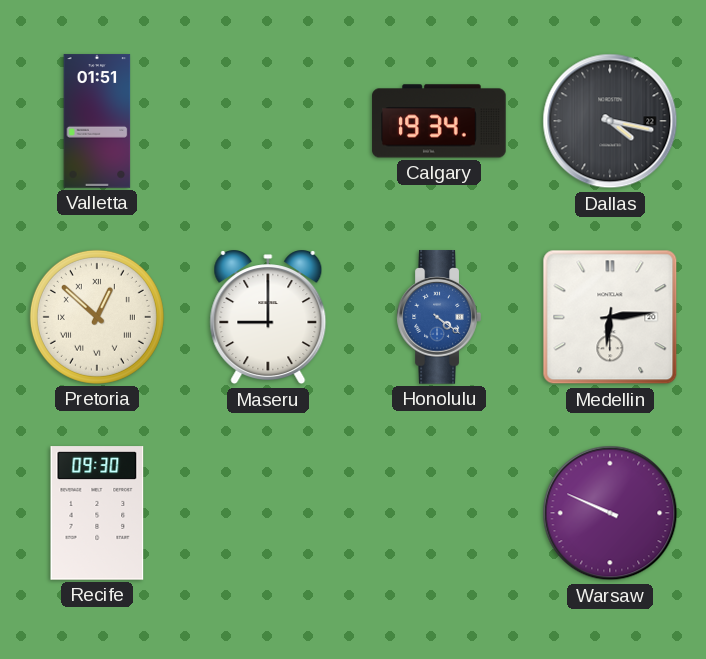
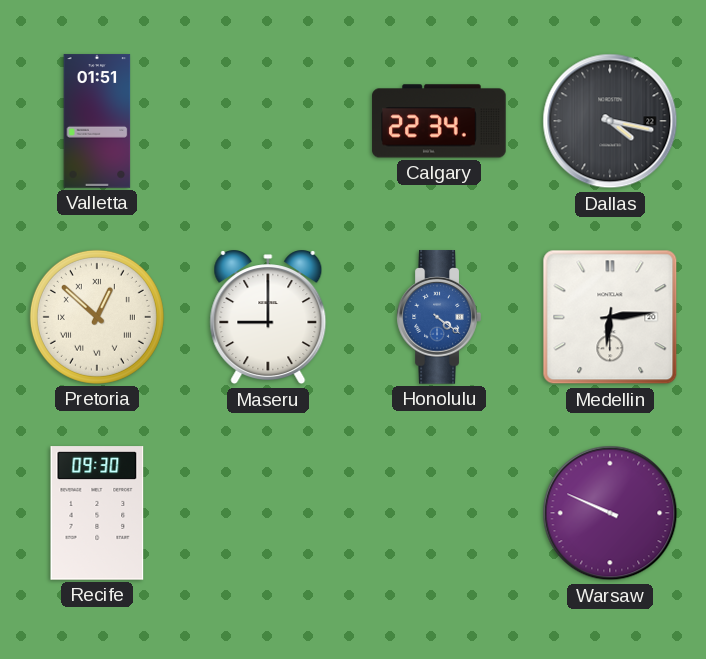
Calgary: 19:34 -> 22:34 (439, 121)
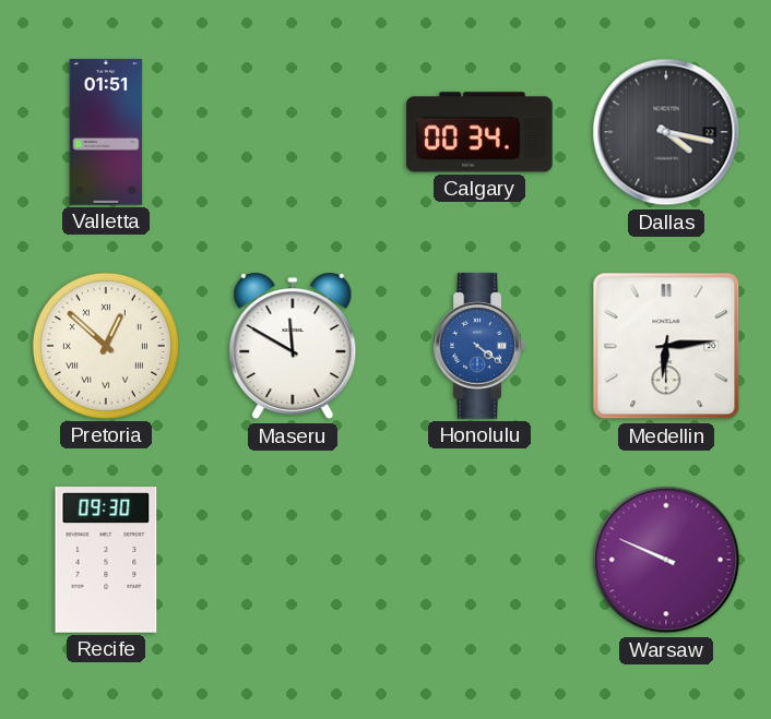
Calgary: 22:34 -> 00:34 (479, 132)
Maseru: 9:00 -> 11:50 (293, 346)
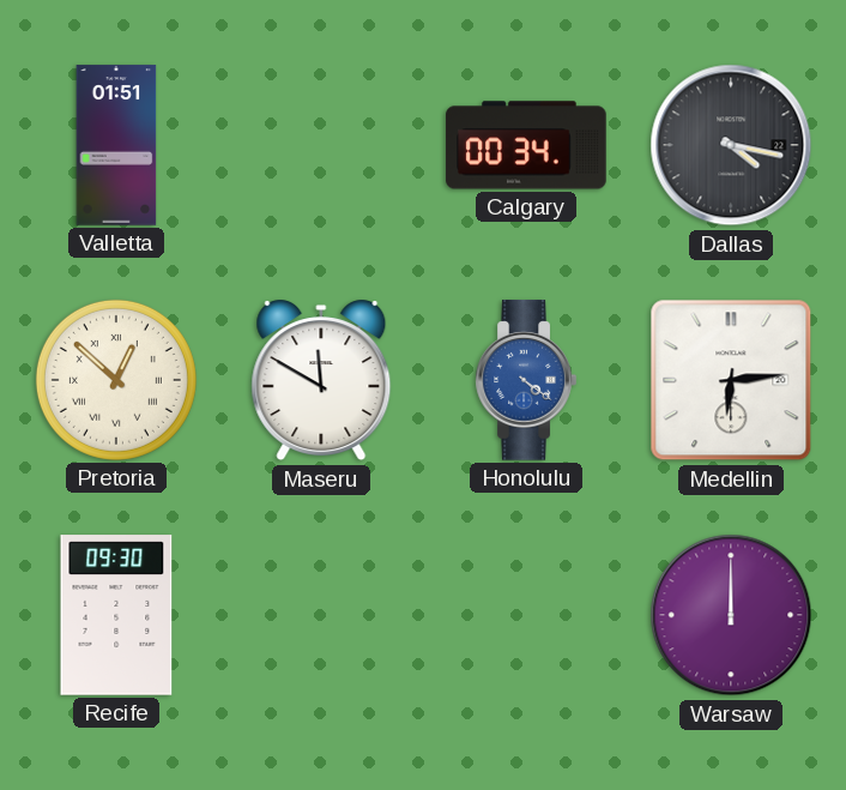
Warsaw: 9:49 -> 12:00 (731, 615)
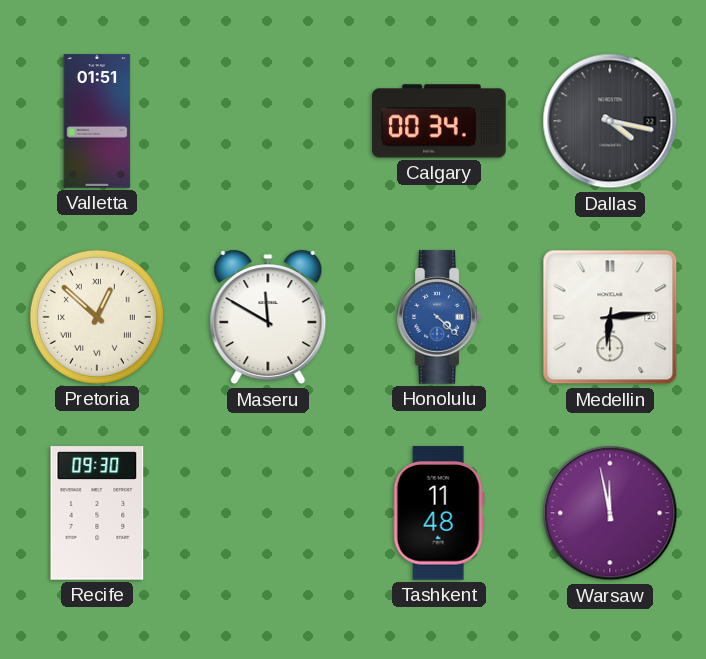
Honolulu: 4:21 -> 4:22 (439, 317)
Tashkent: none -> 11:48 (439, 513)
Warsaw: 12:00 -> 11:58 (610, 513)
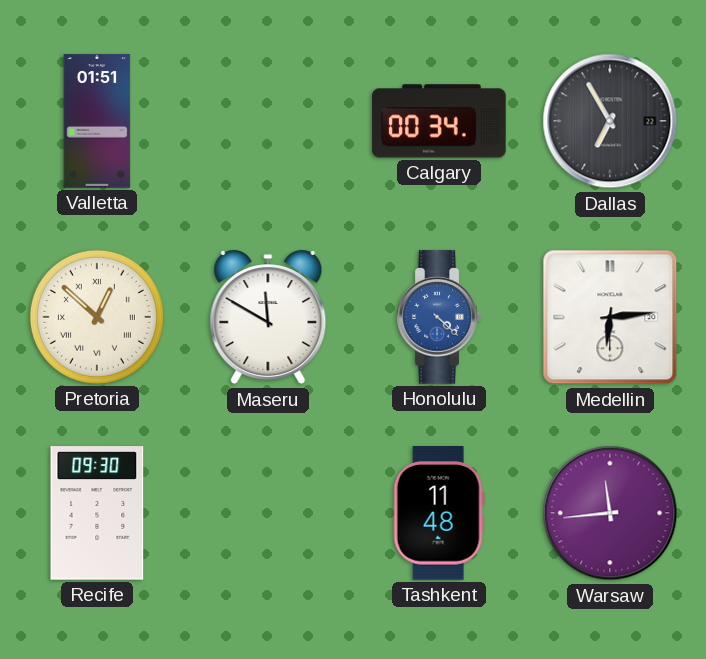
Dallas: 4:17 -> 6:55 (610, 121)
Warsaw: 11:58 -> 11:44 (610, 513)
